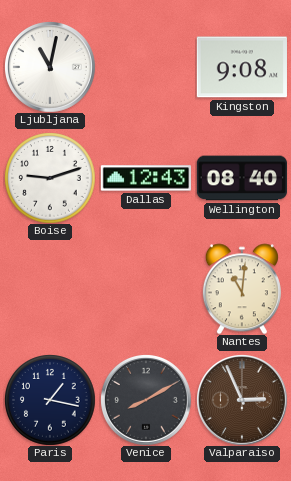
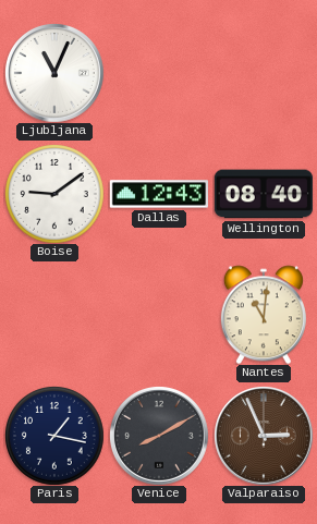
Ljubljana: 11:02 -> 11:04 (54, 73)
Kingston: 9:08 -> none (242, 67)
Boise: 9:12 -> 9:09 (54, 194)
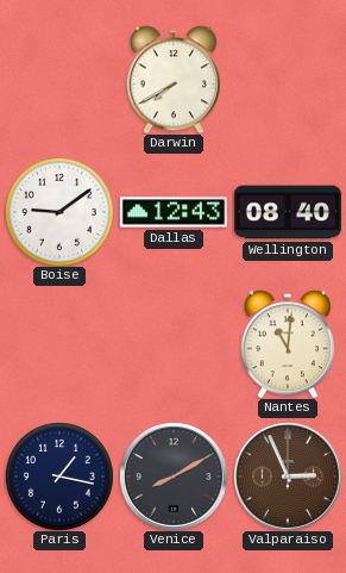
Ljubljana: 11:04 -> none (54, 73)
Darwin: none -> 7:40 (174, 80)
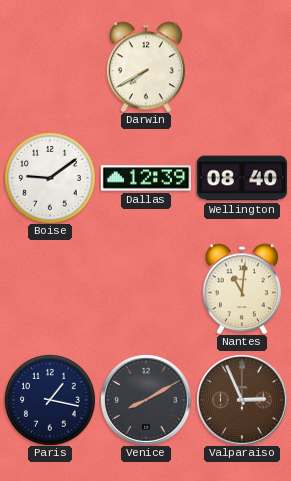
Dallas: 12:43 -> 12:39 (145, 178)
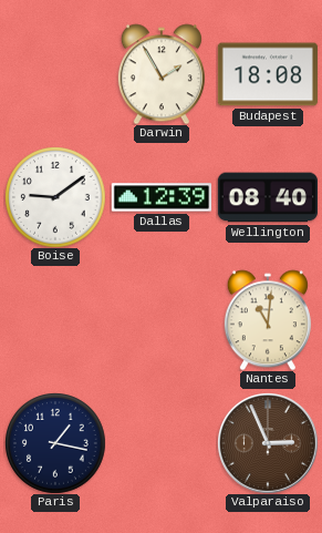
Darwin: 7:40 -> 1:55 (162, 74)
Budapest: none -> 18:08 (268, 74)
Venice: 8:10 -> none (146, 400)
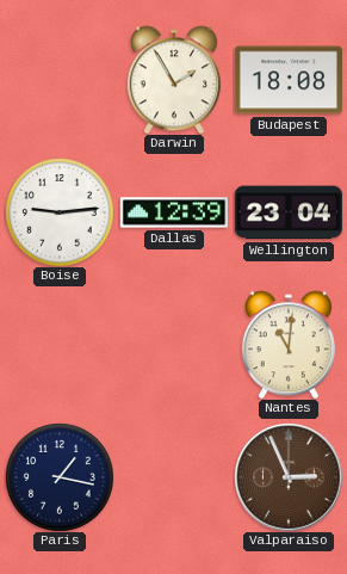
Boise: 9:09 -> 9:14 (60, 212)
Wellington: 08:40 -> 23:04 (289, 212)
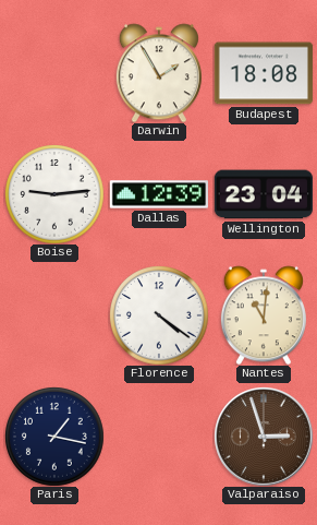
Florence: none -> 4:21 (159, 315)
Valparaiso: 2:56 -> 2:57 (264, 437)
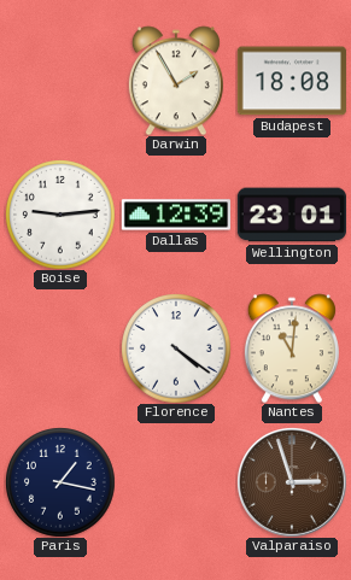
Wellington: 23:04 -> 23:01 (292, 215)
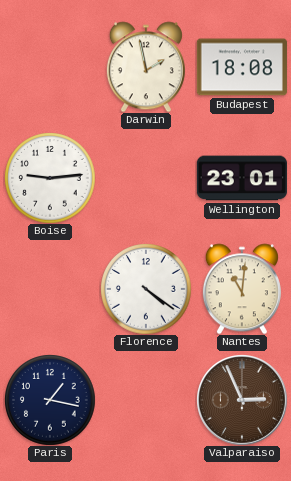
Darwin: 1:55 -> 1:58 (146, 67)
Dallas: 12:39 -> none (175, 215)
Valparaiso: 2:57 -> 2:56 (242, 400)
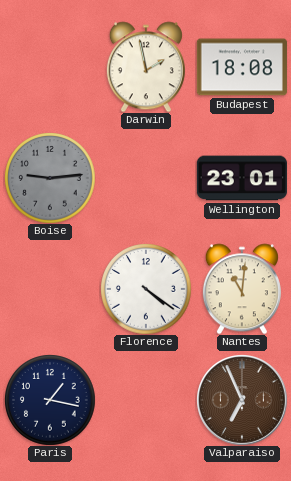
Boise dial: white -> grey (50, 178)
Valparaiso: 2:56 -> 6:56 (242, 400)
